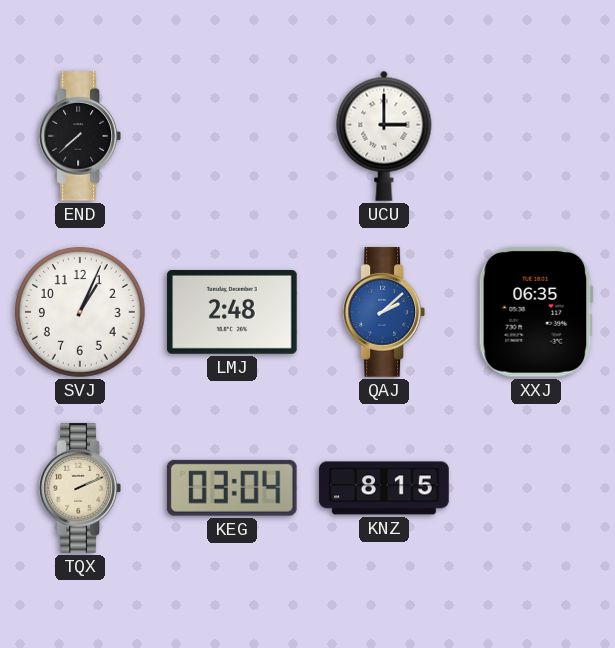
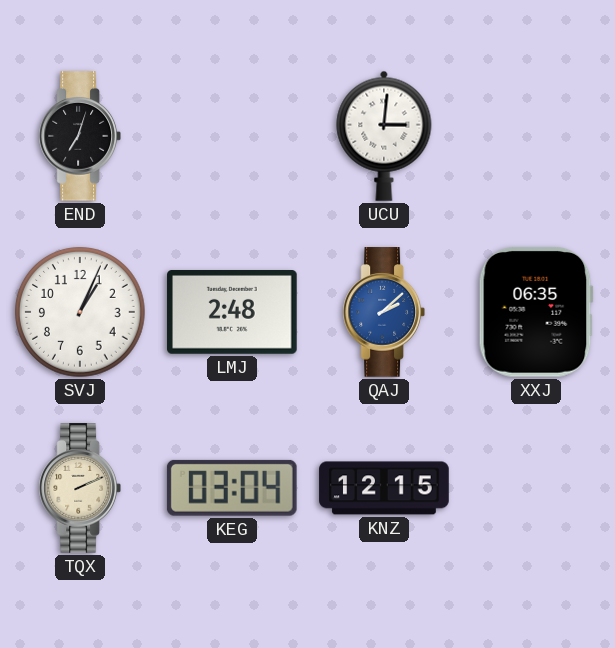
END: 7:38 -> 7:03 (79, 136)
UCU: 3:00 -> 3:01 (384, 136)
KNZ: 8:15 -> 12:15 (384, 488)
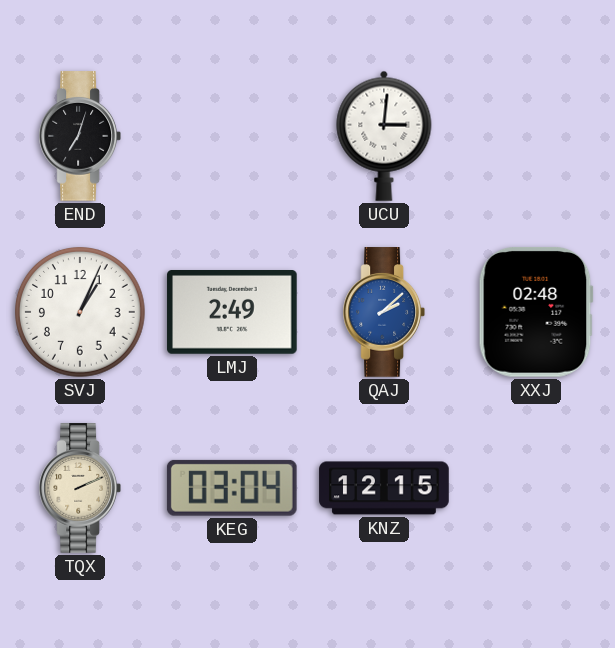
LMJ: 2:48 -> 2:49 (232, 313)
XXJ: 06:35 -> 02:48 (536, 312)
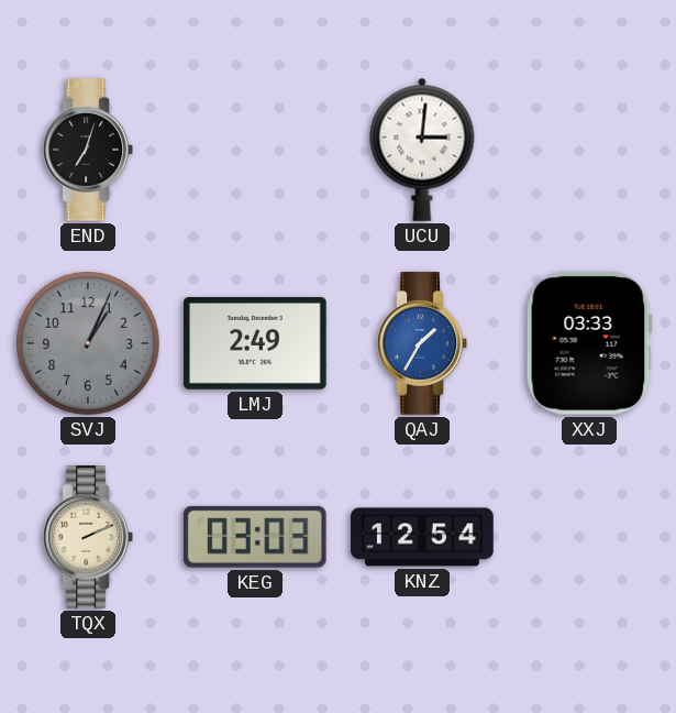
SVJ dial: white -> grey (89, 344)
QAJ: 2:08 -> 1:35 (421, 343)
XXJ: 02:48 -> 03:33 (589, 343)
KEG: 03:04 -> 03:03 (255, 537)
KNZ: 12:15 -> 12:54 (422, 537)
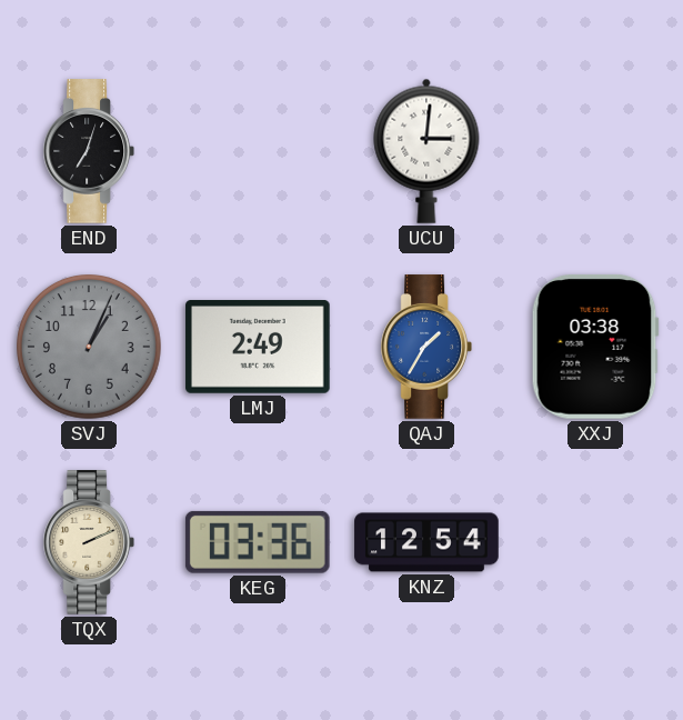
XXJ: 03:33 -> 03:38 (595, 347)
KEG: 03:03 -> 03:36 (258, 542)
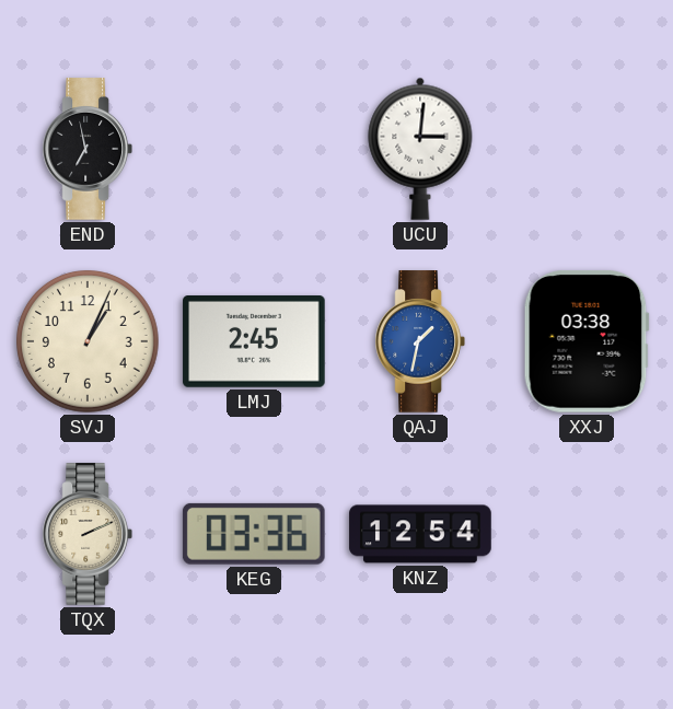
END: 7:03 -> 6:58 (86, 149)
SVJ dial: grey -> cream (89, 342)
LMJ: 2:49 -> 2:45 (254, 342)
QAJ: 1:35 -> 1:32 (419, 341)
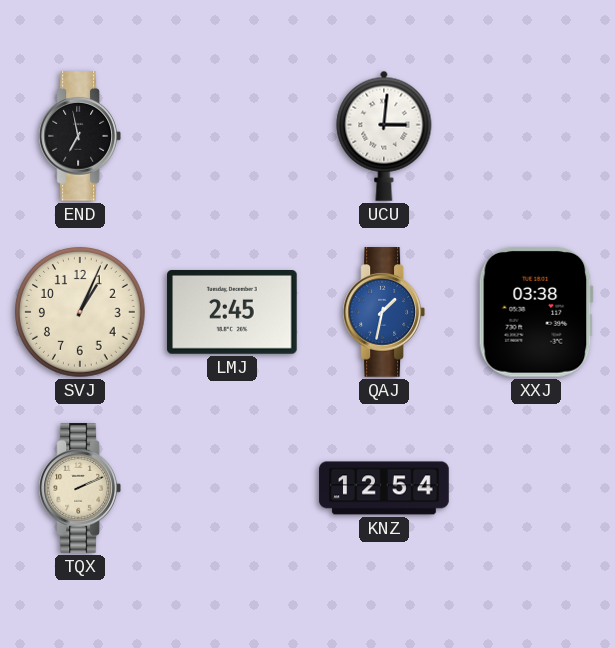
KEG: 03:36 -> none (254, 534)
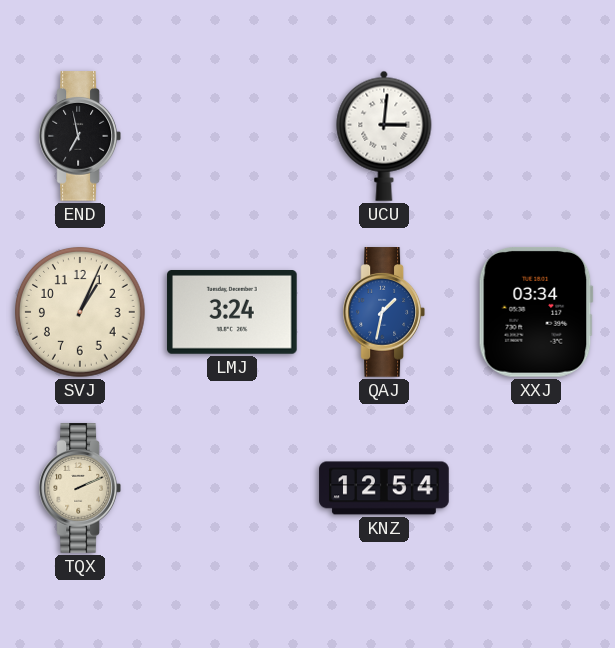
LMJ: 2:45 -> 3:24 (232, 313)
XXJ: 03:38 -> 03:34 (536, 312)
